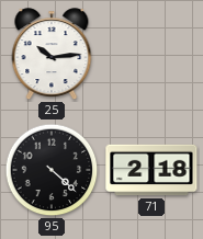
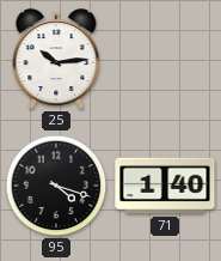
95: 4:22 -> 4:18 (56, 186)
71: 2:18 -> 1:40 (165, 186)
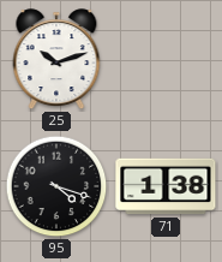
25: 10:14 -> 10:12 (56, 60)
71: 1:40 -> 1:38 (166, 186)
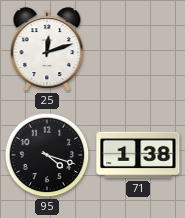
25: 10:12 -> 12:12 (47, 50)
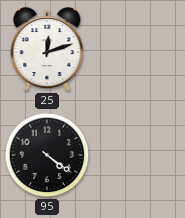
95: 4:18 -> 4:21 (47, 155)
71: 1:38 -> none (138, 155)
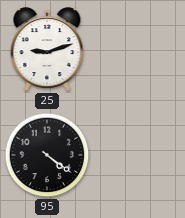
25: 12:12 -> 9:12 (47, 50)
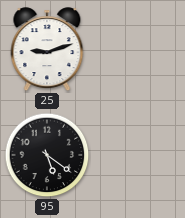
95: 4:21 -> 5:21 (47, 155)
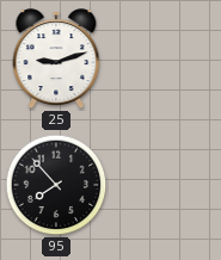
95: 5:21 -> 7:53 (56, 185)
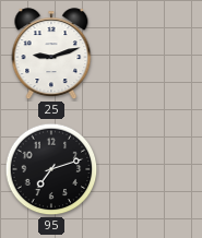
95: 7:53 -> 7:12 (51, 169)
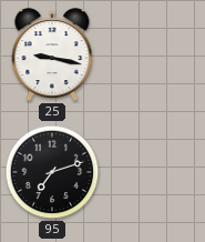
25: 9:12 -> 9:17 (52, 56)
